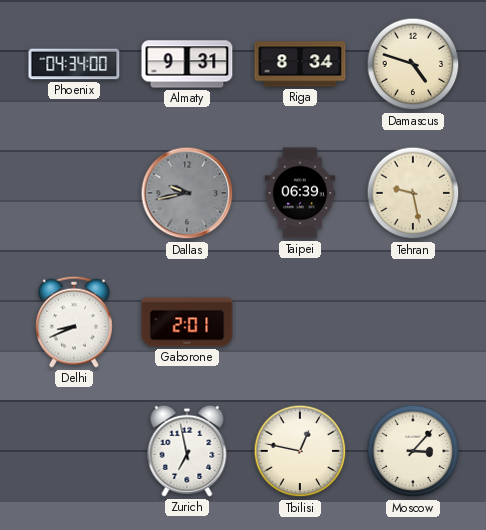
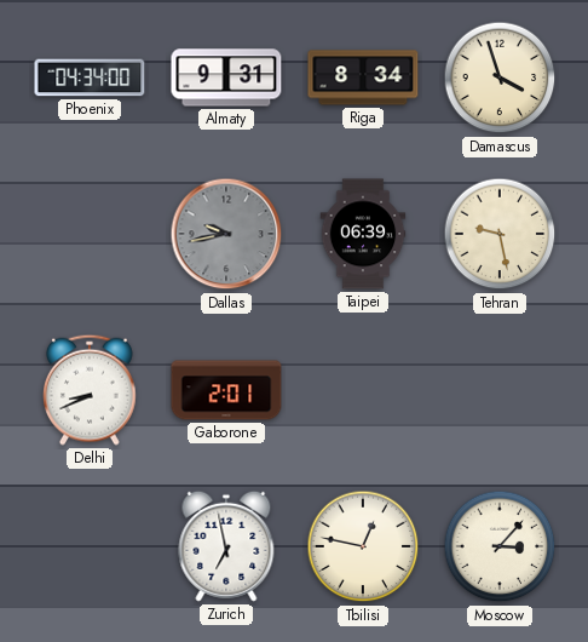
Damascus: 4:48 -> 3:57 (500, 78)
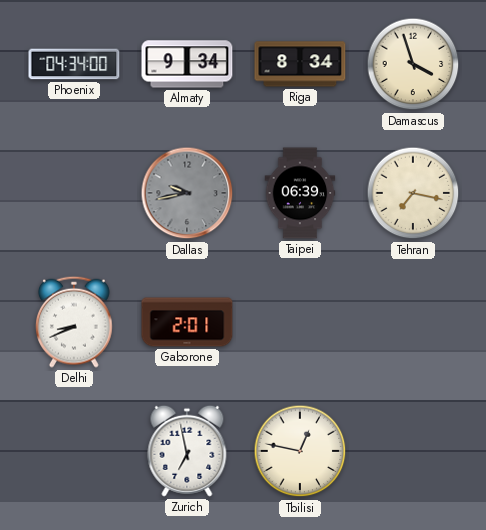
Almaty: 9:31 -> 9:34 (187, 64)
Tehran: 9:28 -> 7:17 (413, 193)
Moscow: 3:07 -> none (500, 546)
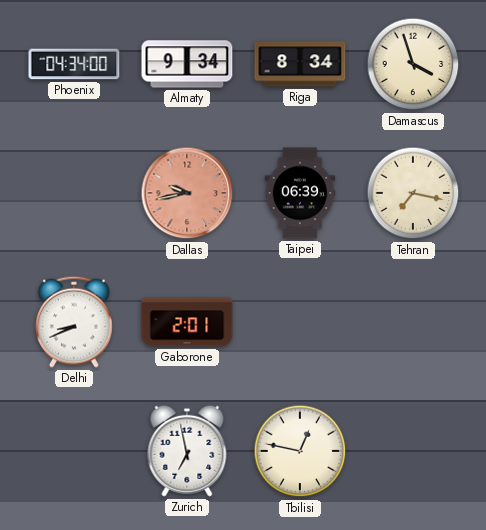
Dallas dial: grey -> salmon (187, 193)
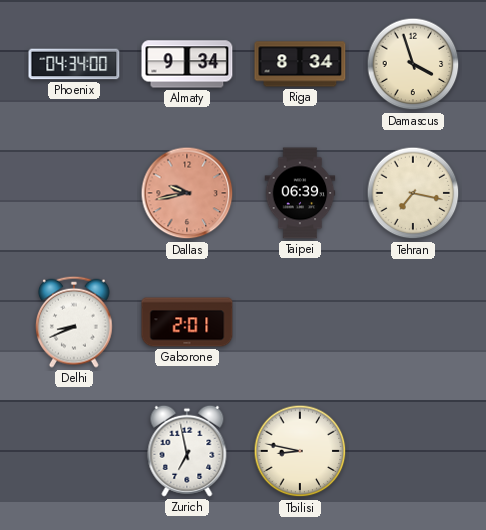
Tbilisi: 12:47 -> 8:47 (300, 451)
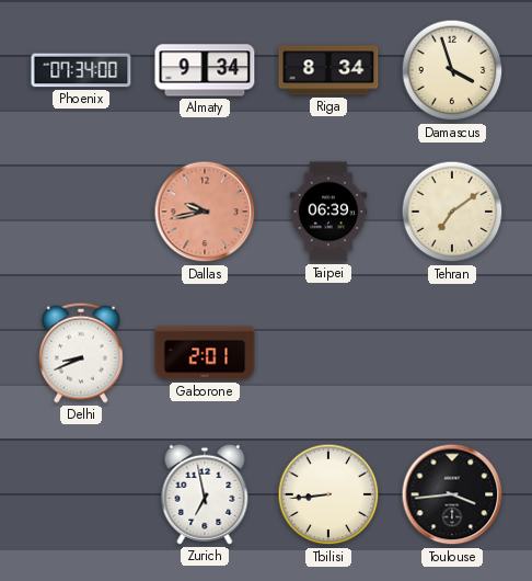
Phoenix: 04:34 -> 07:34 (81, 70)
Tehran: 7:17 -> 7:09 (452, 212)
Tbilisi: 8:47 -> 8:44 (328, 494)
Toulouse: none -> 3:44 (452, 494)
